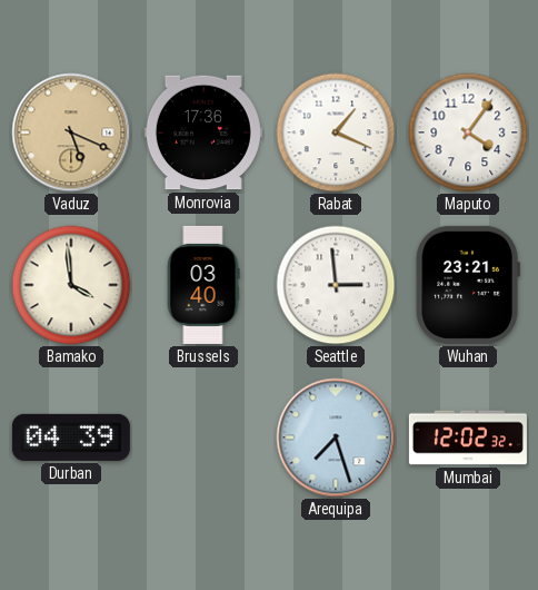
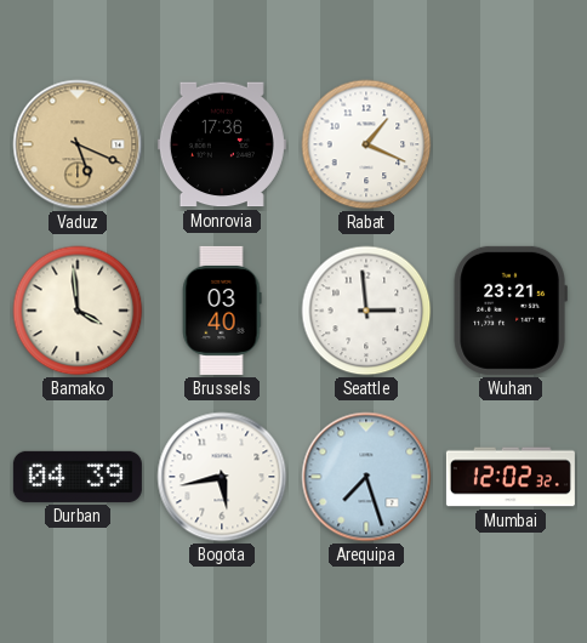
Maputo: 4:06 -> none (468, 132)
Bogota: none -> 5:43 (222, 477)
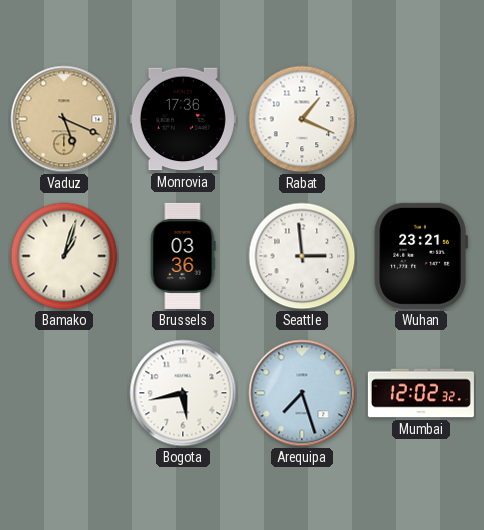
Bamako: 3:59 -> 1:03 (64, 256)
Brussels: 03:40 -> 03:36 (183, 256)
Durban: 04:39 -> none (78, 477)
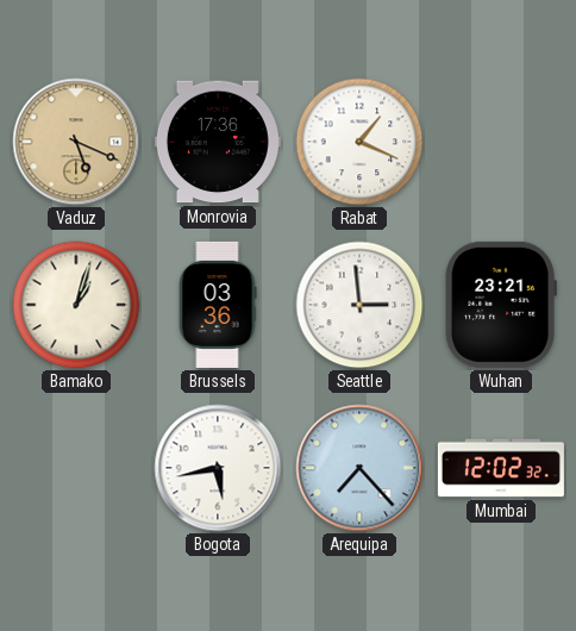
Arequipa: 7:27 -> 7:23 (359, 468)
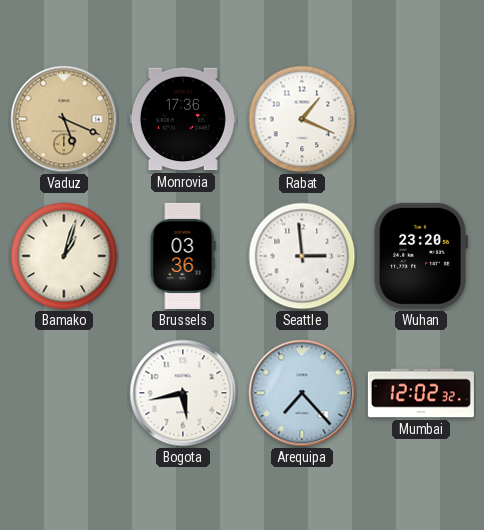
Wuhan: 23:21 -> 23:20 (421, 256)
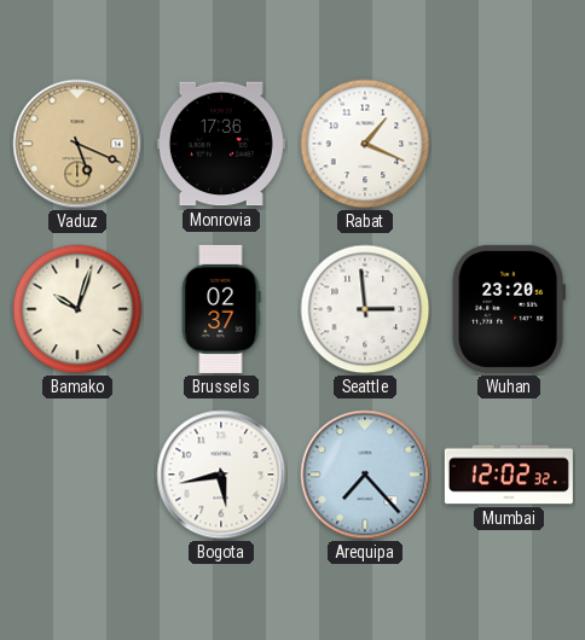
Bamako: 1:03 -> 10:03 (77, 309)
Brussels: 03:36 -> 02:37 (221, 309)
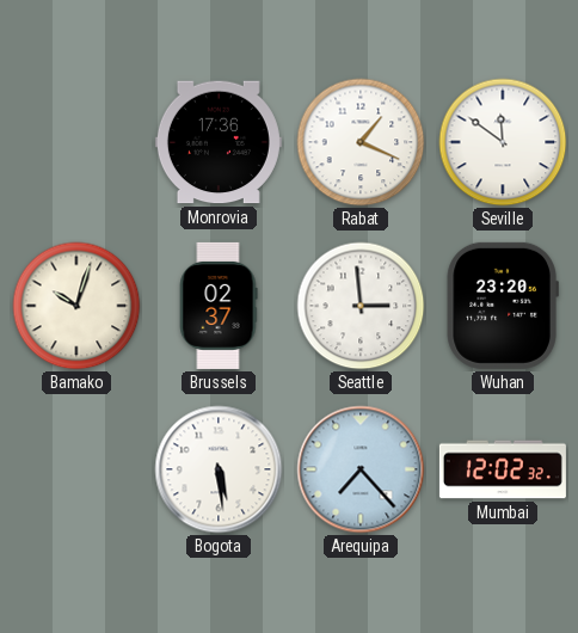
Vaduz: 5:19 -> none (77, 144)
Seville: none -> 11:51 (503, 142)
Bogota: 5:43 -> 5:29 (219, 469)
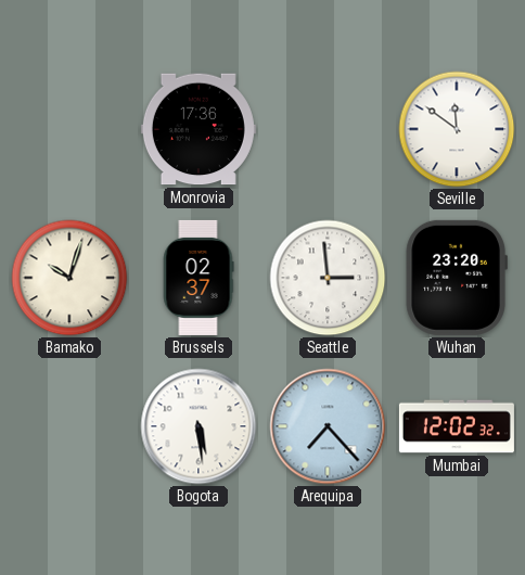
Rabat: 1:19 -> none (361, 142)
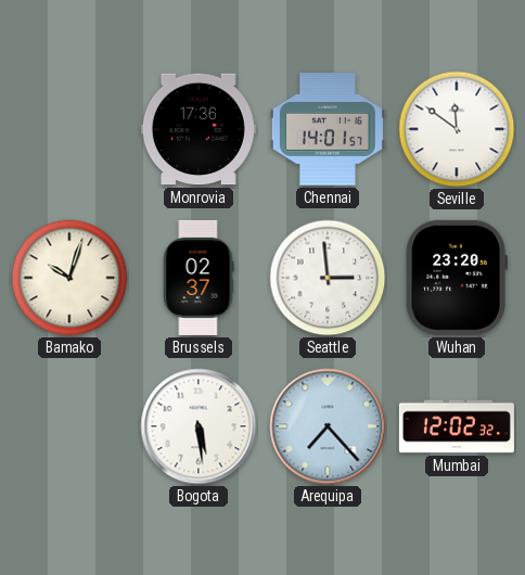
Chennai: none -> 14:01 (328, 130)
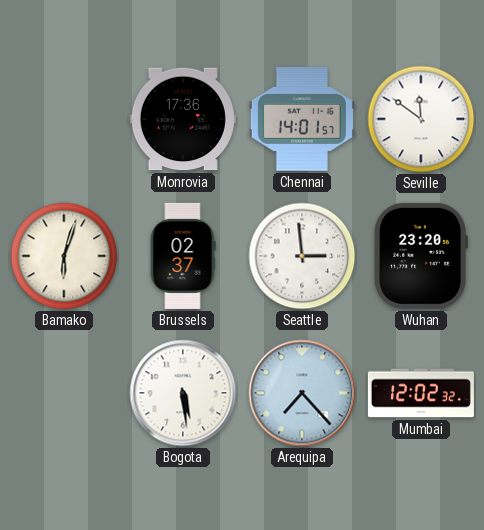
Bamako: 10:03 -> 6:03 (64, 256)
